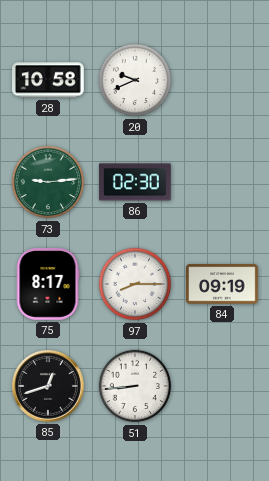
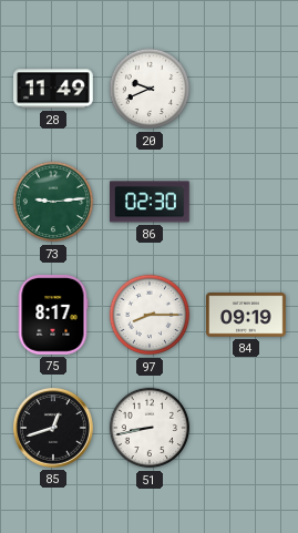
28: 10:58 -> 11:49 (54, 89)
51: 8:44 -> 8:43 (150, 428)
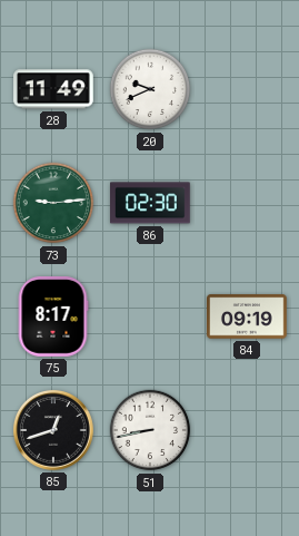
97: 8:15 -> none (150, 315)
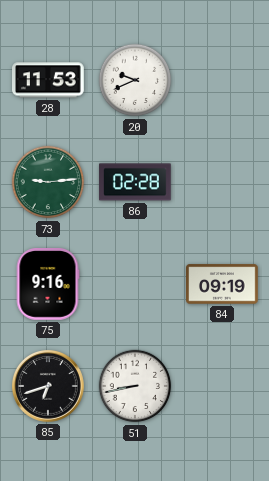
28: 11:49 -> 11:53 (49, 80)
86: 02:30 -> 02:28 (136, 182)
75: 8:17 -> 9:16 (48, 285)
85: 12:42 -> 6:42 (48, 386)
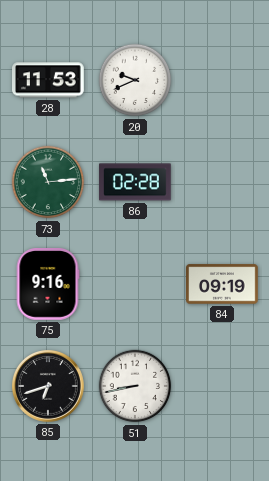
73: 9:14 -> 11:14 (48, 182)
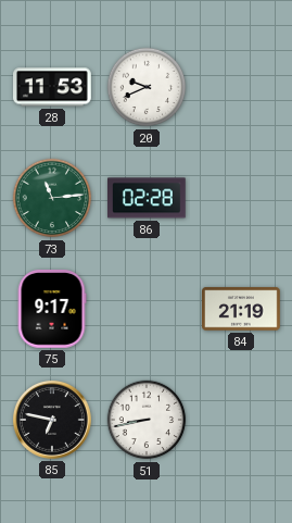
75: 9:16 -> 9:17 (52, 310)
84: 09:19 -> 21:19 (241, 309)
85: 6:42 -> 6:47 (52, 420)
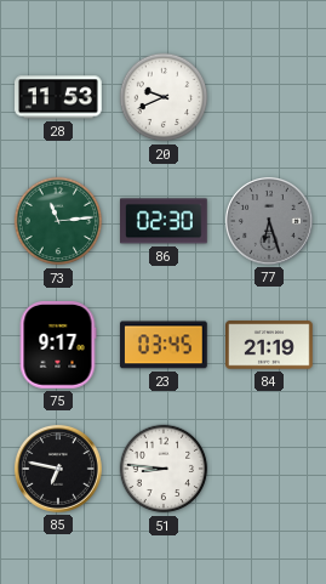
86: 02:28 -> 02:30 (165, 221)
77: none -> 6:27 (269, 221)
23: none -> 03:45 (164, 345)
51: 8:43 -> 8:46 (164, 469)
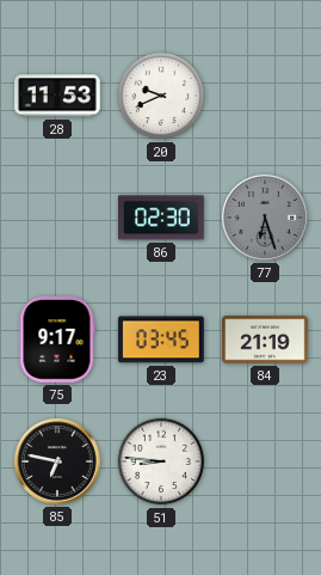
73: 11:14 -> none (58, 221)
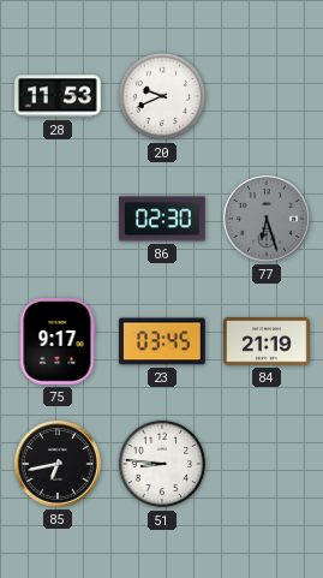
85: 6:47 -> 6:43 (58, 464)
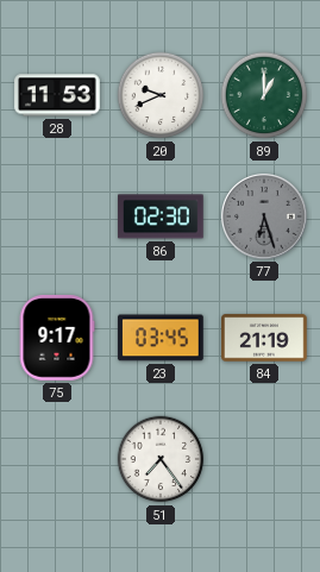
89: none -> 1:00 (264, 95)
85: 6:43 -> none (58, 464)
51: 8:46 -> 7:24 (161, 459)
